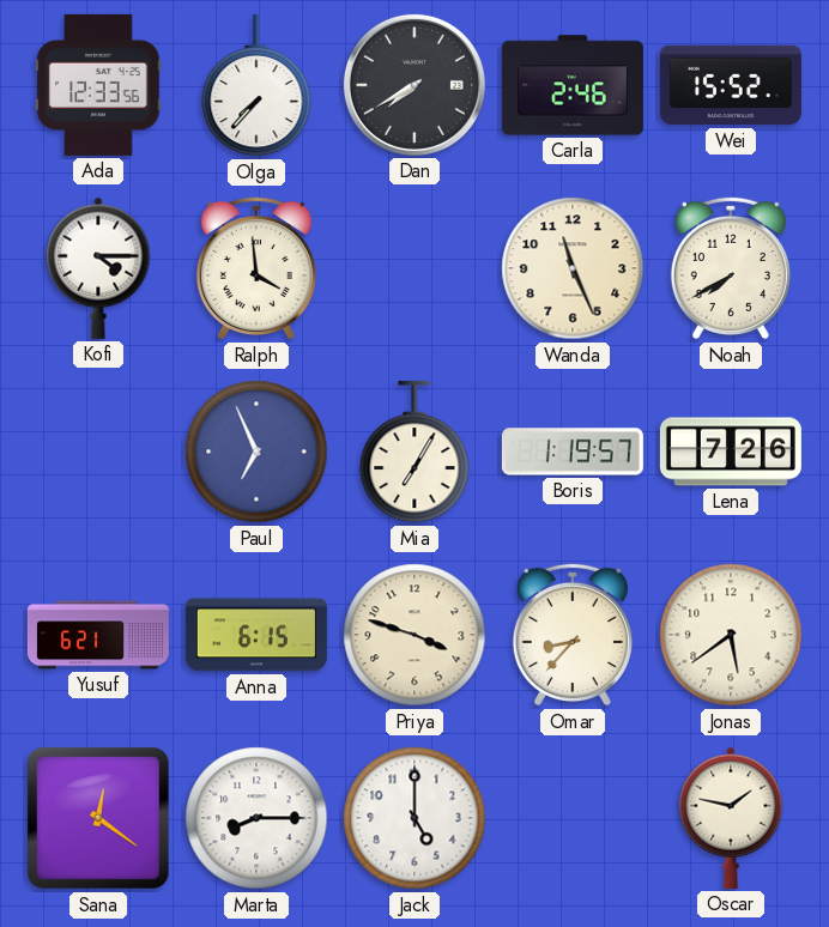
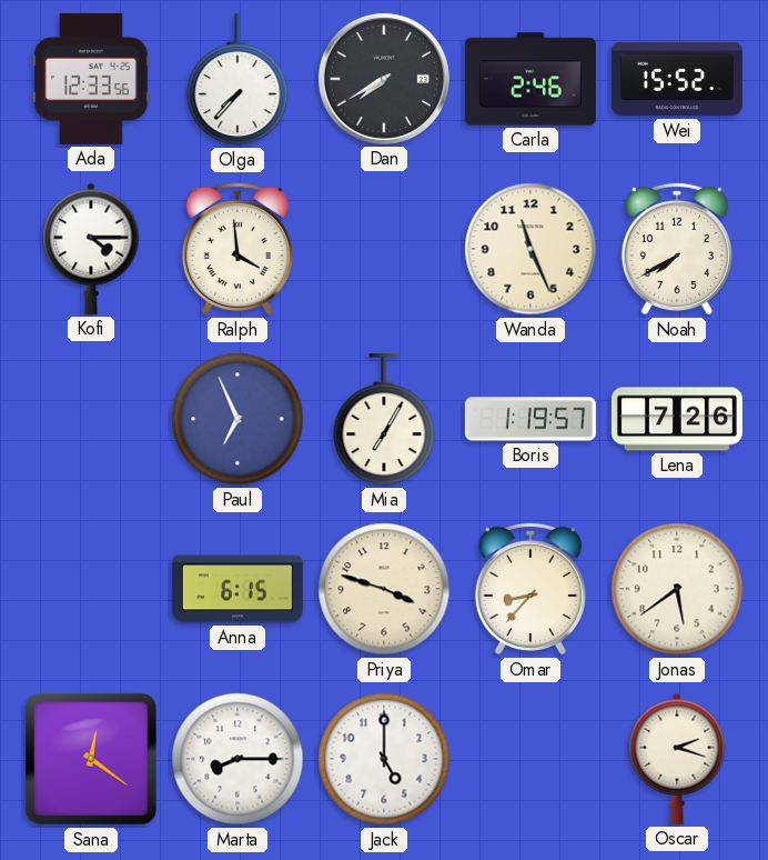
Yusuf: 6:21 -> none (98, 635)
Oscar: 1:47 -> 2:18 (677, 759)
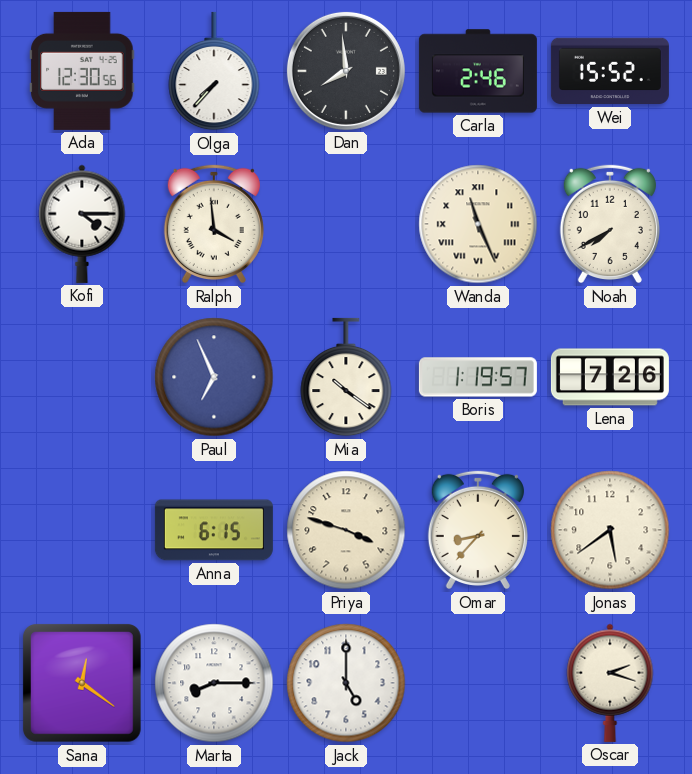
Ada: 12:33 -> 12:30 (82, 71)
Dan: 7:40 -> 7:59 (346, 71)
Wanda numerals: Arabic -> Roman (478, 224)
Mia: 7:05 -> 10:21 (346, 377)
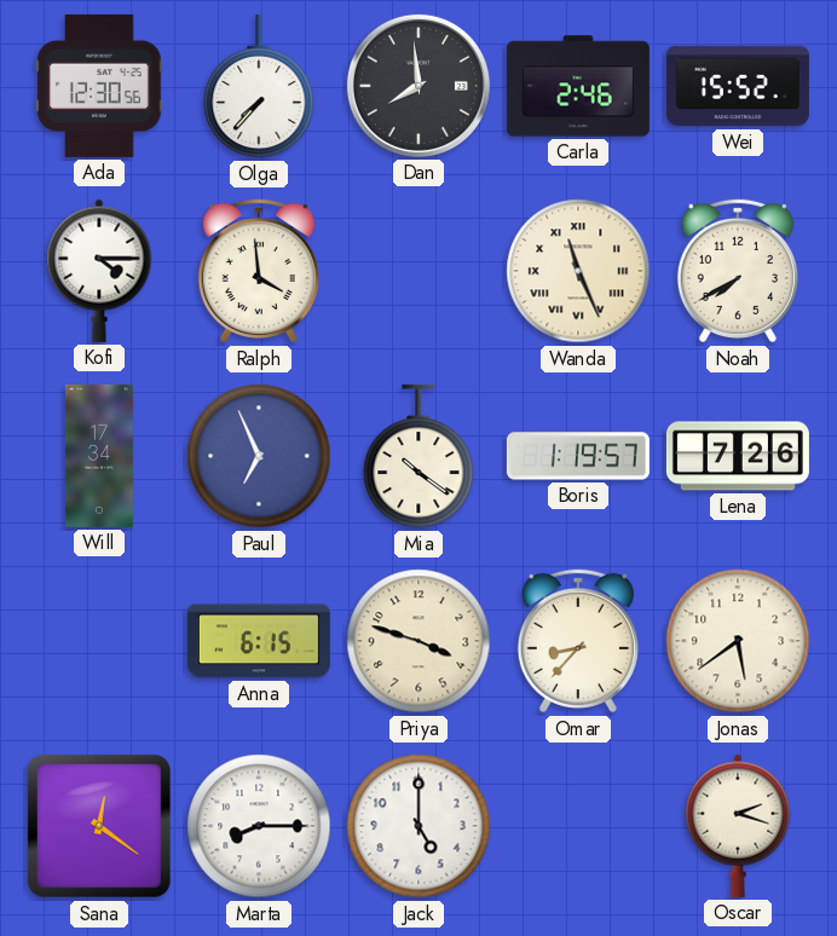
Will: none -> 17:34 (99, 456)
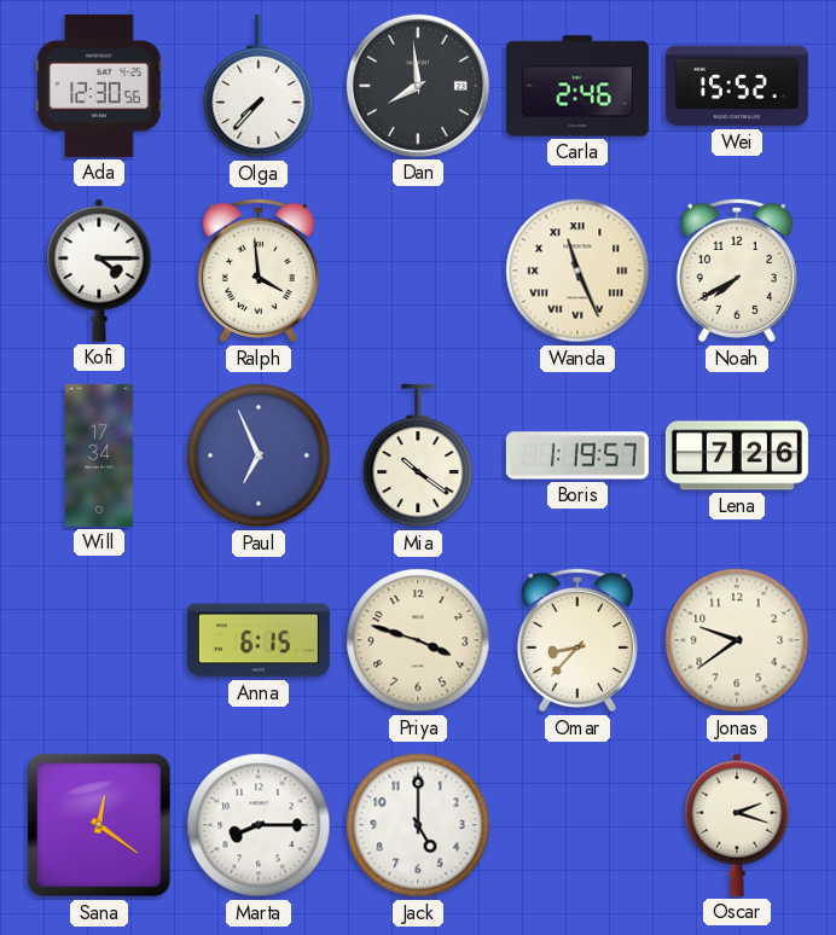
Jonas: 5:39 -> 9:39 (737, 640)
